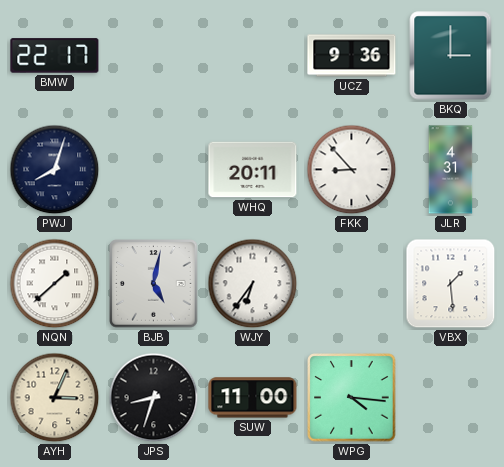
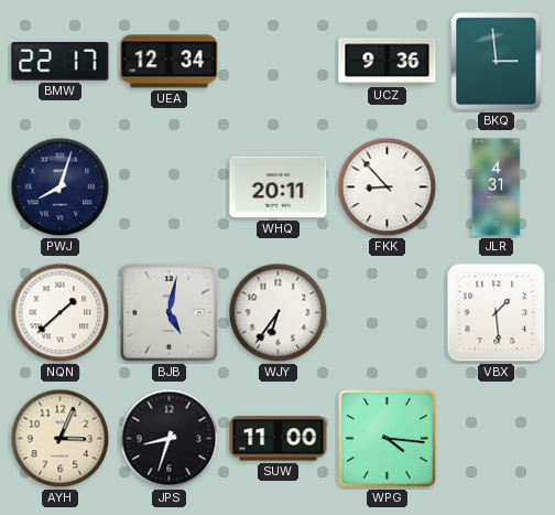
UEA: none -> 12:34 (170, 62)
BKQ: 3:00 -> 2:59 (497, 62)
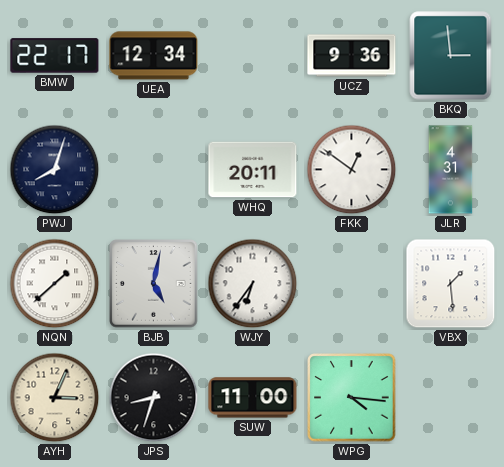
FKK: 8:53 -> 12:51 (352, 170)
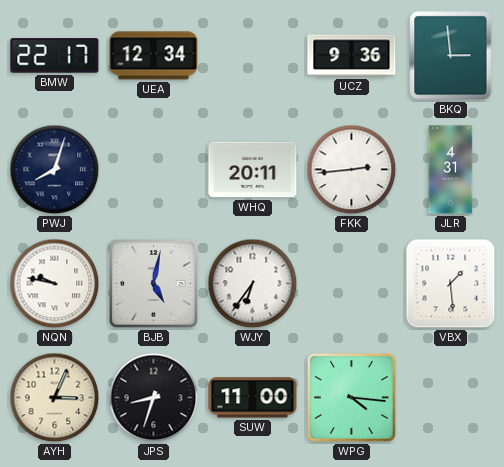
FKK: 12:51 -> 2:44 (352, 170)
NQN: 1:38 -> 9:47 (55, 284)
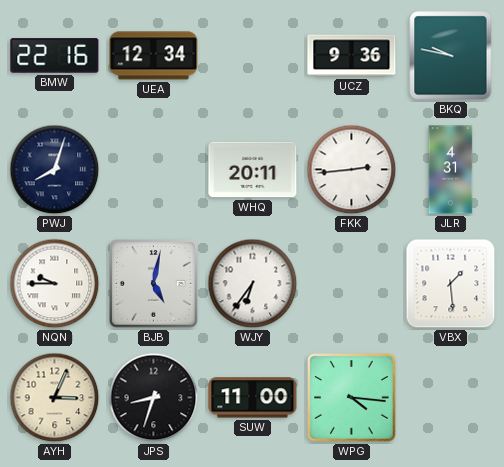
BMW: 22:17 -> 22:16 (55, 56)
BKQ: 2:59 -> 9:47 (451, 56)
NQN: 9:47 -> 9:45 (55, 284)
